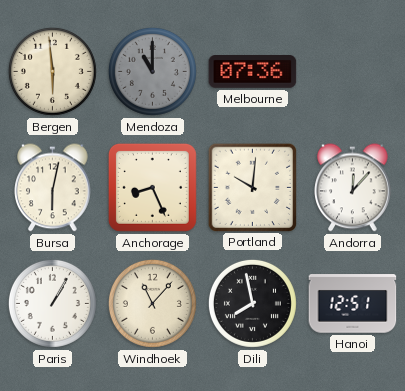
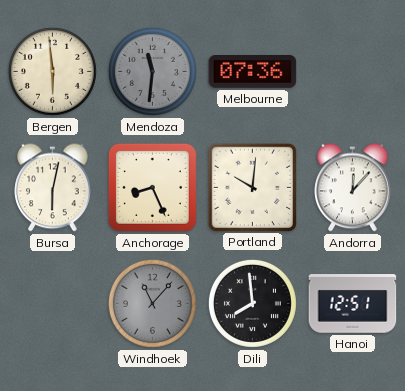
Mendoza: 11:00 -> 11:31 (152, 71)
Paris: 1:05 -> none (52, 303)
Windhoek dial: cream -> grey (152, 303)
Dili: 7:58 -> 7:59 (252, 303)
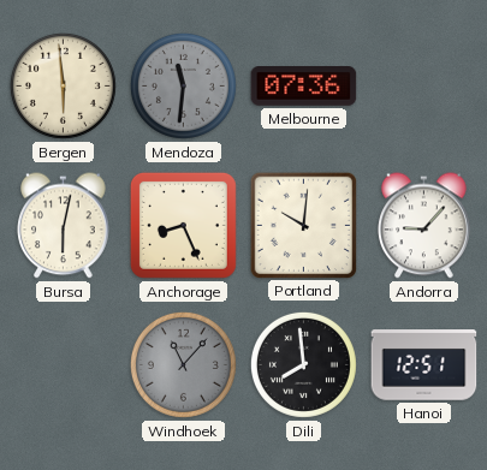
Andorra: 12:07 -> 9:07 (424, 226)
